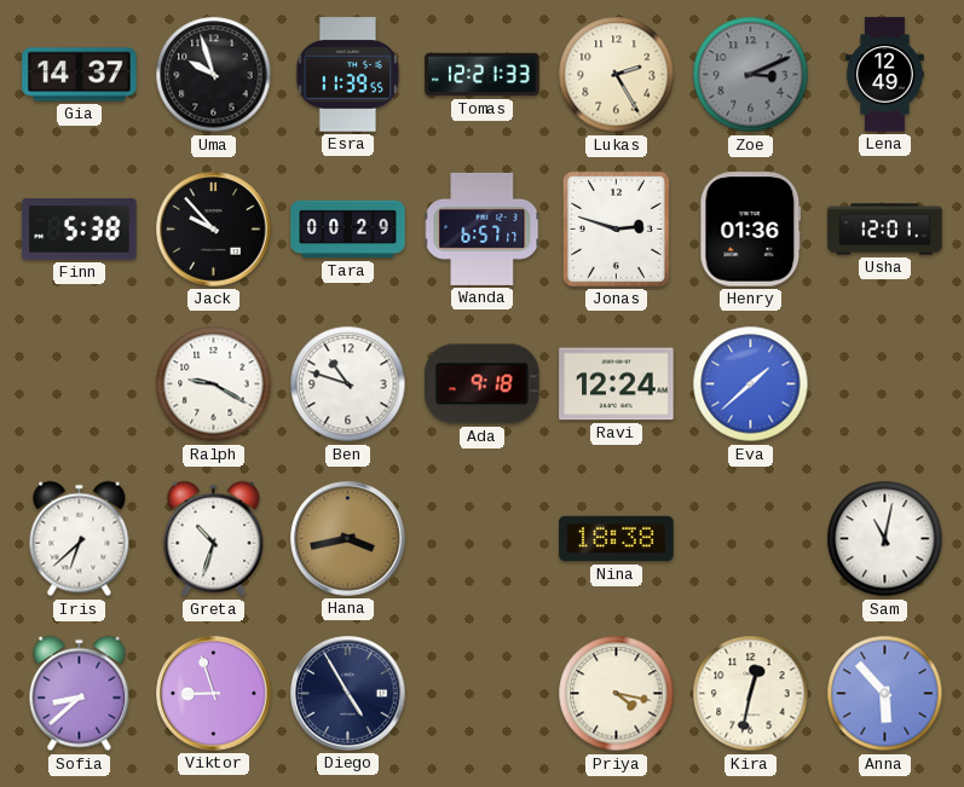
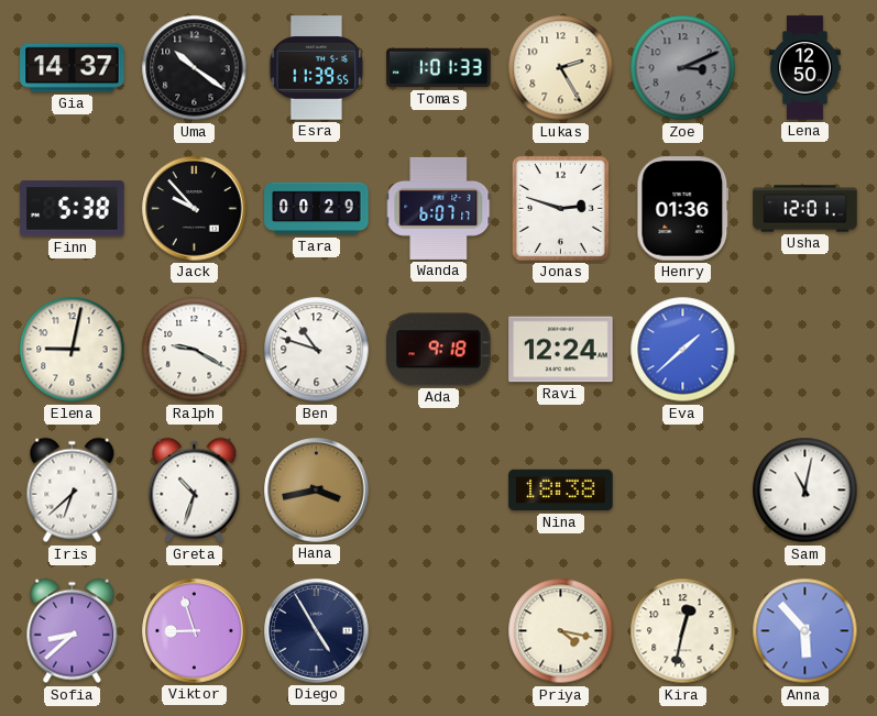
Uma: 9:57 -> 10:21 (195, 68)
Tomas: 12:21 -> 1:01 (439, 68)
Lena: 12:49 -> 12:50 (805, 68)
Wanda: 6:57 -> 6:07 (439, 208)
Elena: none -> 9:02 (73, 350)
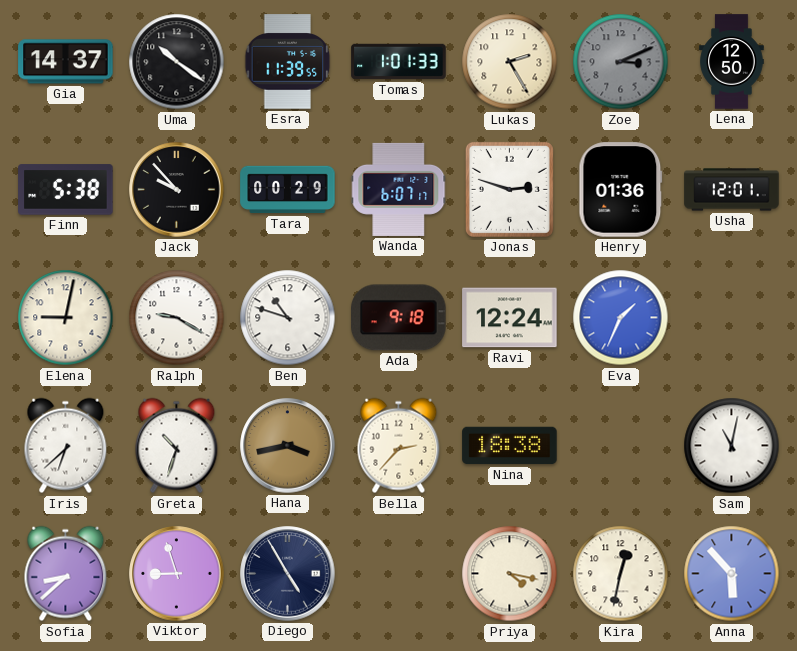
Eva: 1:38 -> 1:34 (621, 318)
Bella: none -> 2:37 (399, 446)
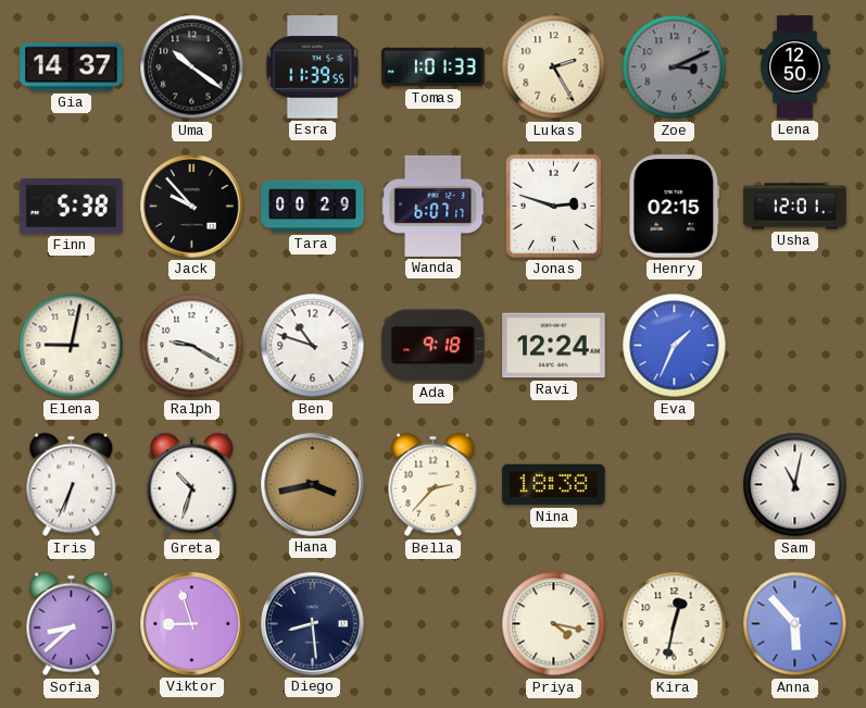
Henry: 01:36 -> 02:15 (675, 207)
Iris: 6:38 -> 6:34 (72, 485)
Diego: 4:55 -> 8:29 (313, 624)
